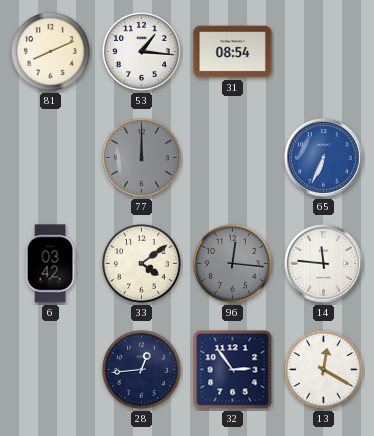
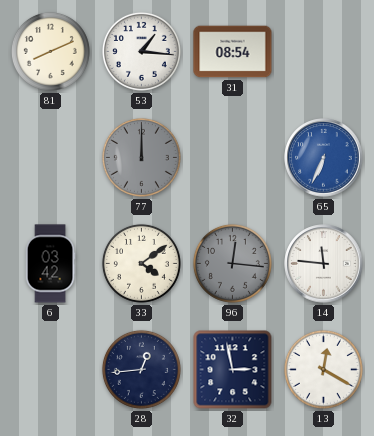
32: 2:54 -> 2:58 (233, 370)
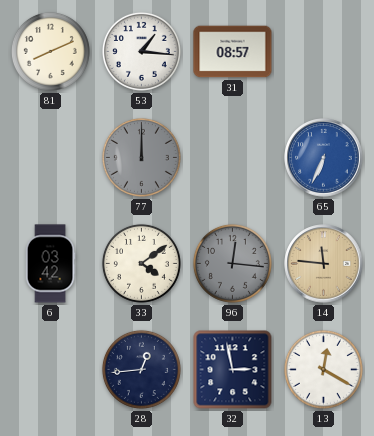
31: 08:54 -> 08:57 (233, 52)
14 dial: white -> champagne (324, 264)
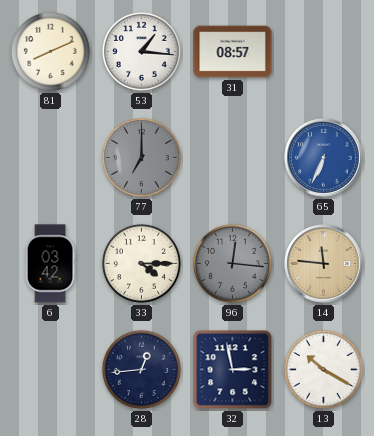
77: 12:00 -> 7:00 (141, 157)
33: 4:09 -> 4:15 (141, 263)
13: 12:20 -> 10:20 (323, 369)
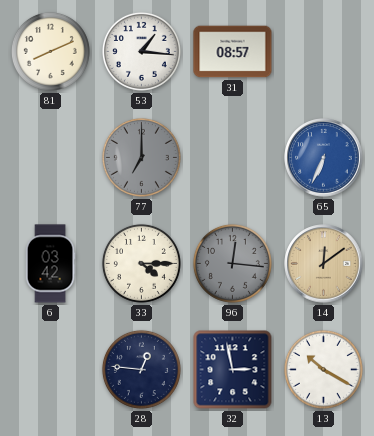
14: 11:46 -> 12:09 (324, 264)
28: 12:44 -> 12:46 (141, 369)
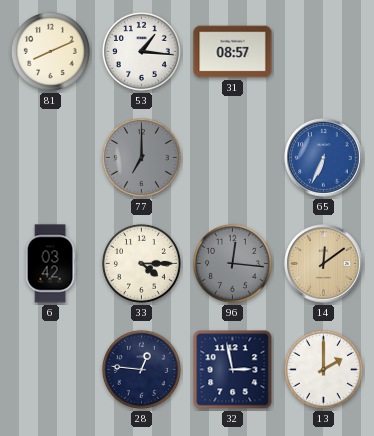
13: 10:20 -> 2:00 (323, 369)
